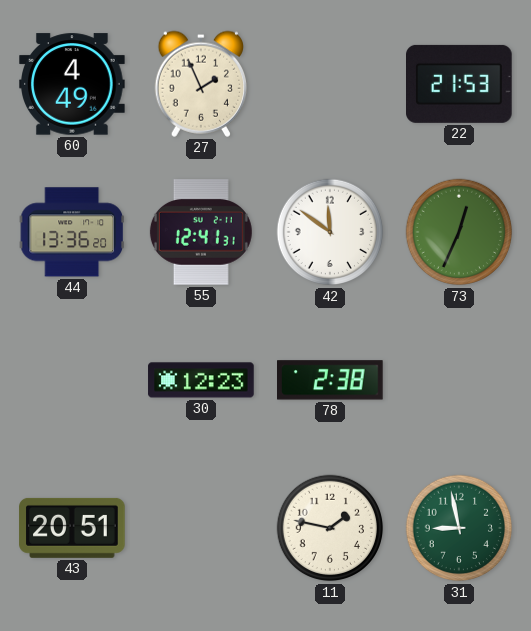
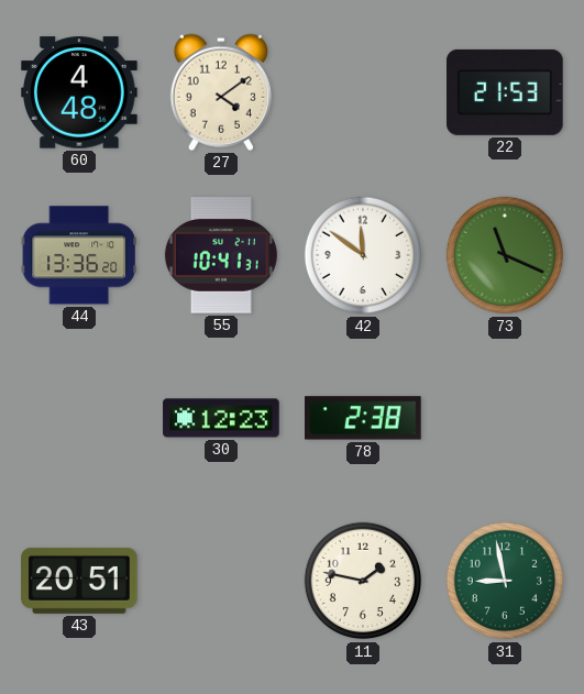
60: 4:49 -> 4:48 (79, 92)
27: 1:56 -> 4:09 (220, 92)
55: 12:41 -> 10:41 (221, 255)
73: 12:34 -> 11:19 (505, 255)
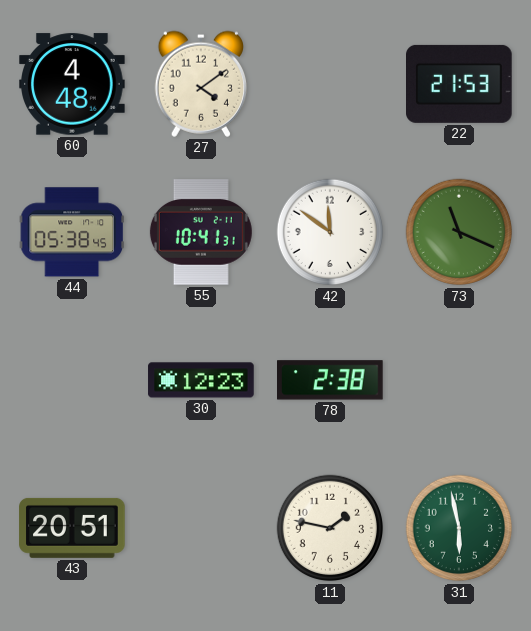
44: 13:36 -> 05:38 (71, 232)
31: 8:58 -> 5:58 (459, 528)
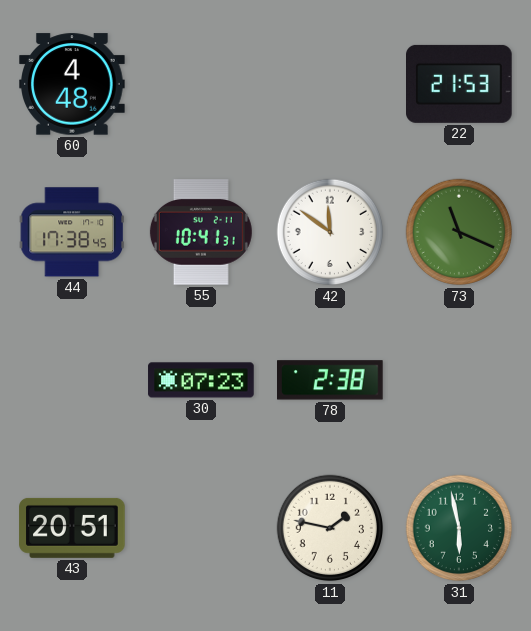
27: 4:09 -> none (200, 84)
44: 05:38 -> 17:38 (71, 232)
30: 12:23 -> 07:23 (201, 380)
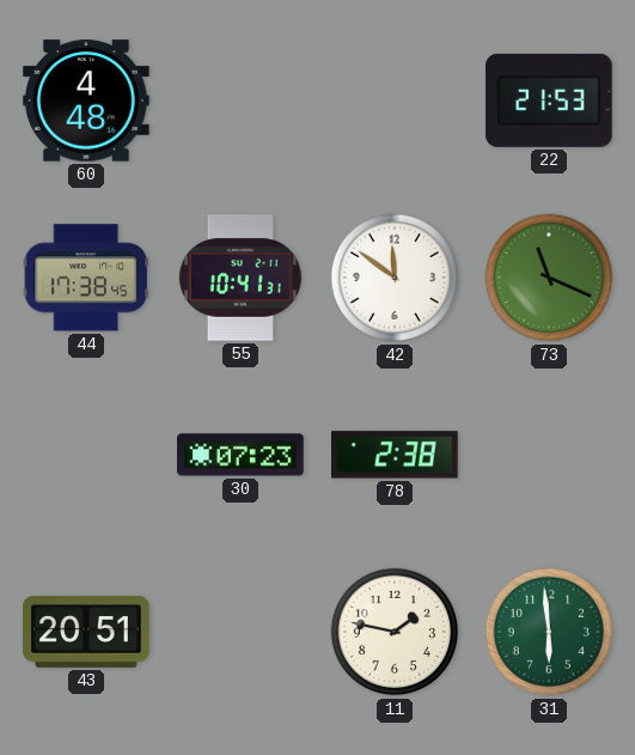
31: 5:58 -> 5:59 (549, 632)
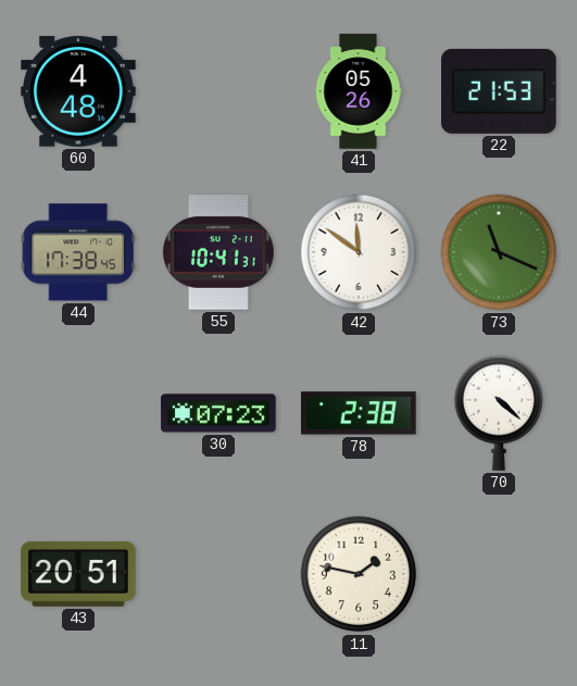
41: none -> 05:26 (359, 91)
70: none -> 4:22 (498, 413)
31: 5:59 -> none (549, 632)
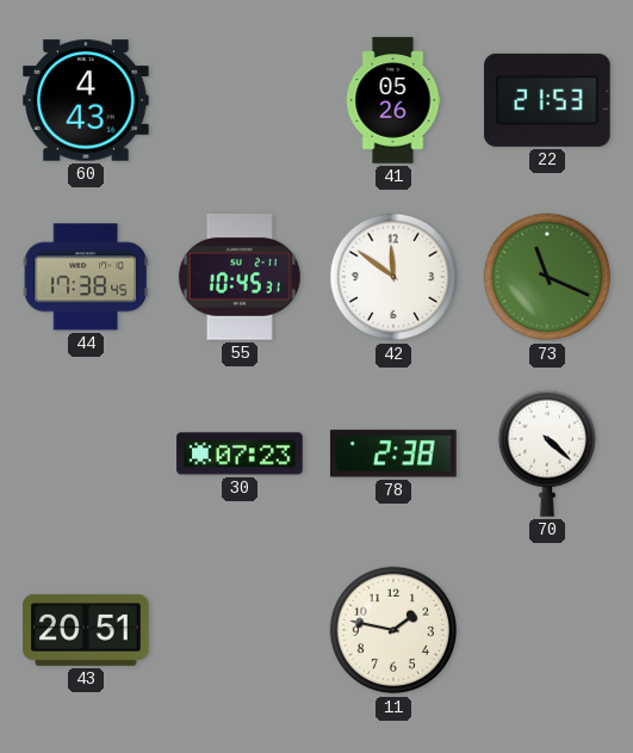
60: 4:48 -> 4:43 (86, 100)
55: 10:41 -> 10:45 (240, 277)
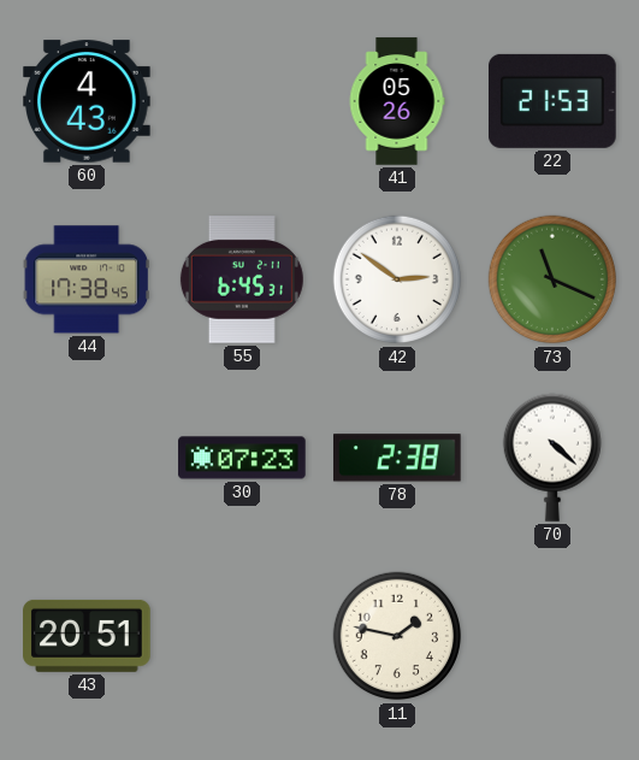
55: 10:45 -> 6:45 (242, 279)
42: 11:51 -> 2:51 (397, 279)
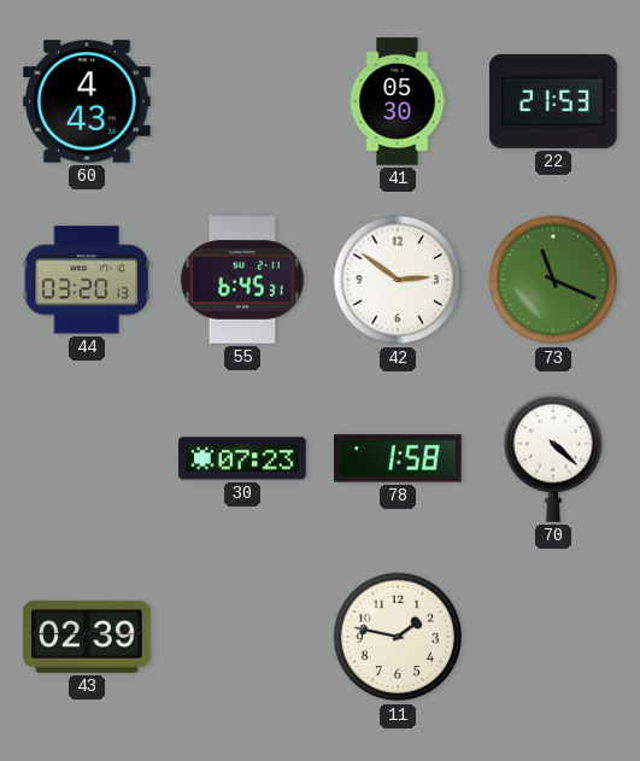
41: 05:26 -> 05:30 (398, 101)
44: 17:38 -> 03:20 (86, 280)
78: 2:38 -> 1:58 (399, 458)
43: 20:51 -> 02:39 (87, 637)
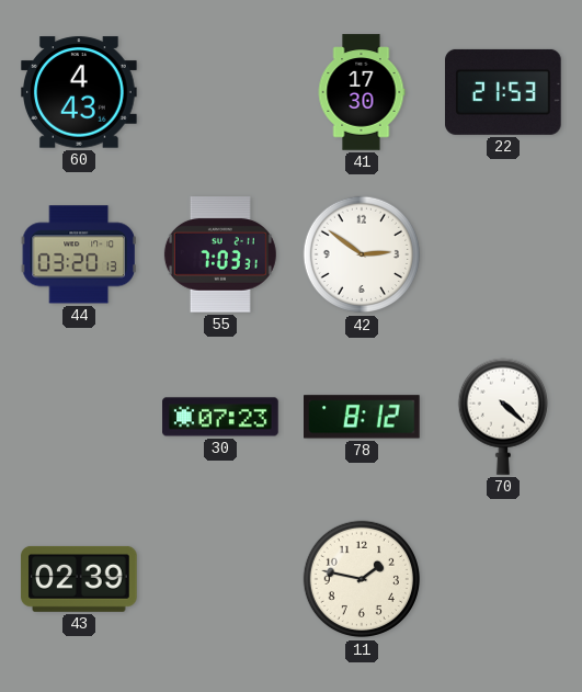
41: 05:30 -> 17:30 (362, 92)
55: 6:45 -> 7:03 (220, 254)
73: 11:19 -> none (553, 280)
78: 1:58 -> 8:12 (363, 417)
